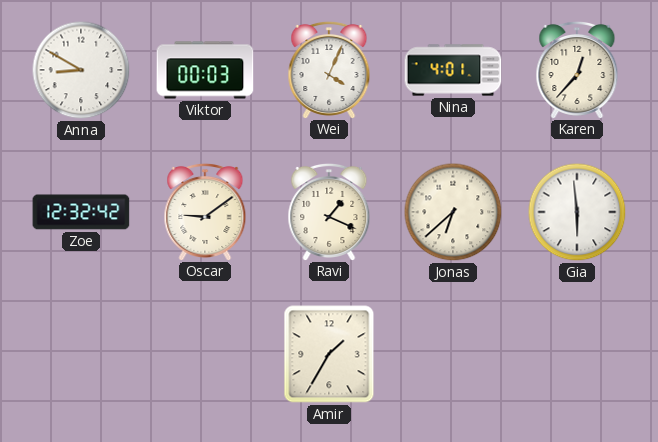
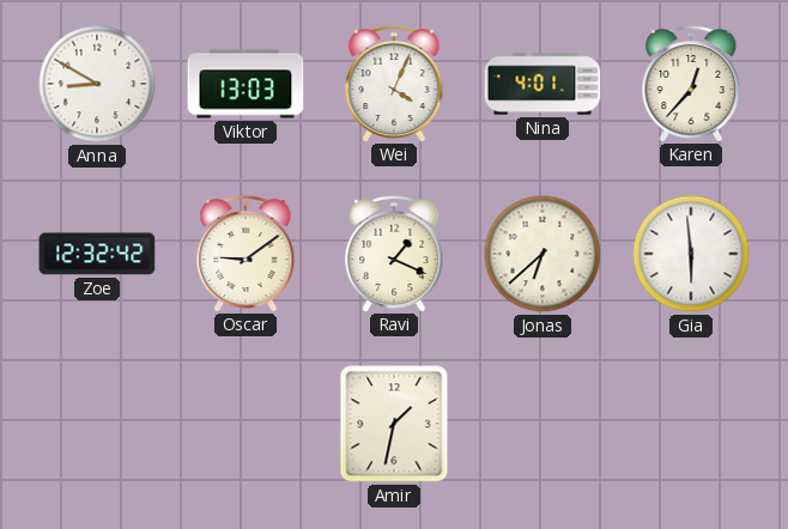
Viktor: 00:03 -> 13:03 (246, 84)
Amir: 1:35 -> 1:32 (394, 424)
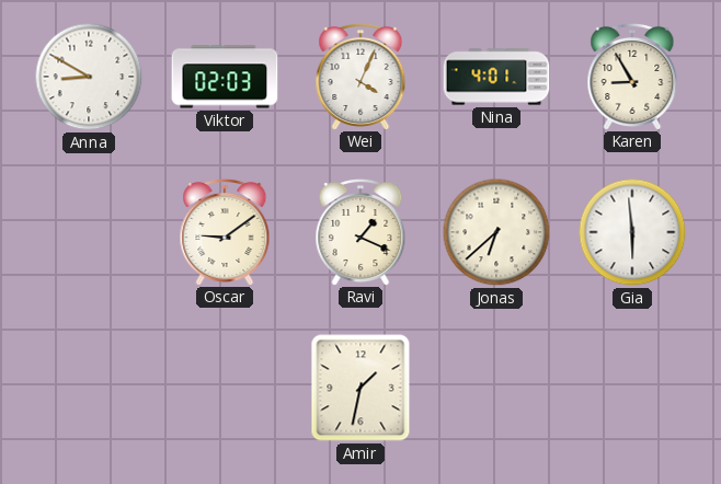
Viktor: 13:03 -> 02:03 (225, 77)
Karen: 12:37 -> 8:55 (632, 76)
Zoe: 12:32 -> none (97, 254)
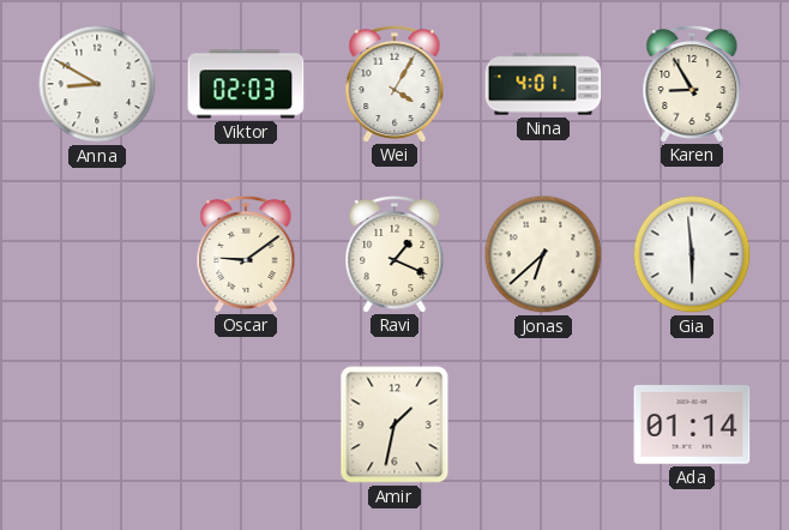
Wei: 4:04 -> 4:05 (394, 83)
Ada: none -> 01:14 (692, 424)
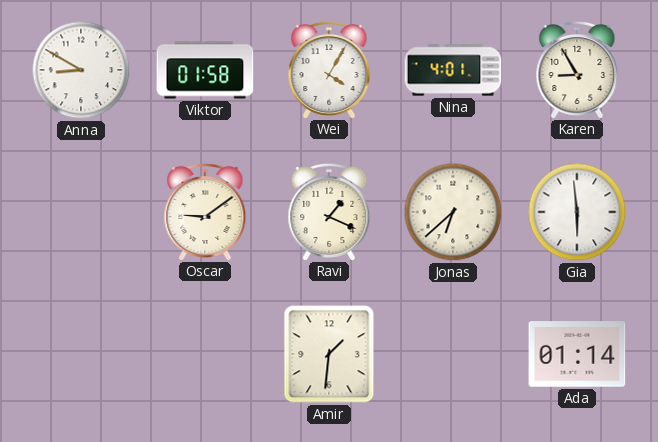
Viktor: 02:03 -> 01:58 (205, 70)
Amir: 1:32 -> 1:31 (329, 354)
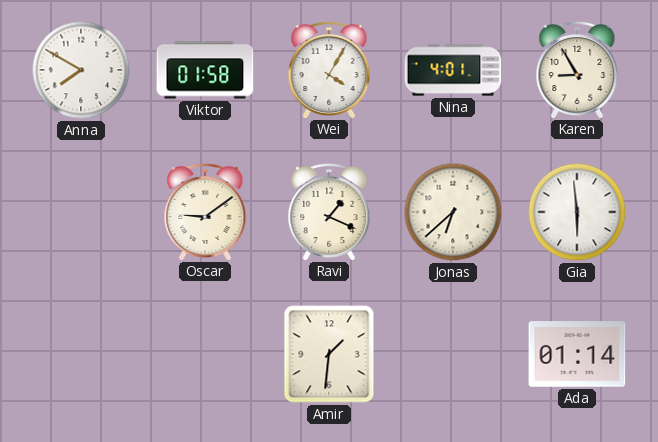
Anna: 8:50 -> 7:50 (81, 70)
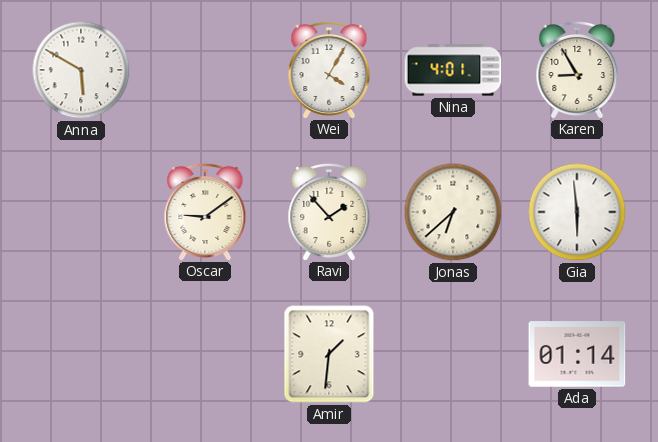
Anna: 7:50 -> 5:50 (81, 70)
Viktor: 01:58 -> none (205, 70)
Ravi: 1:19 -> 1:53 (329, 211)
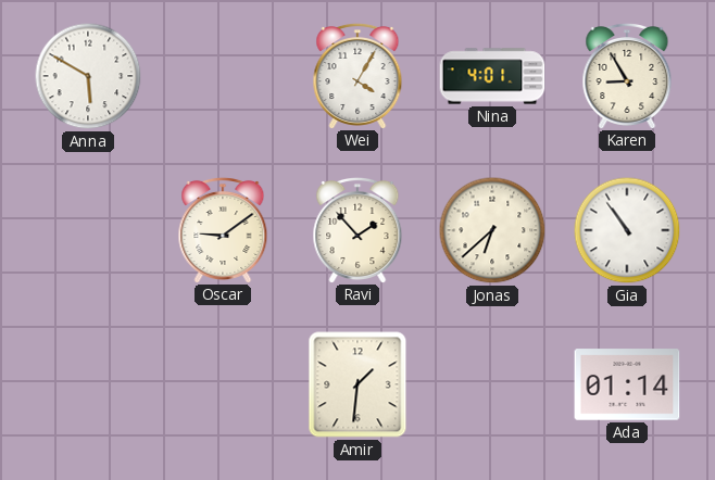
Gia: 5:59 -> 10:54 (627, 230)
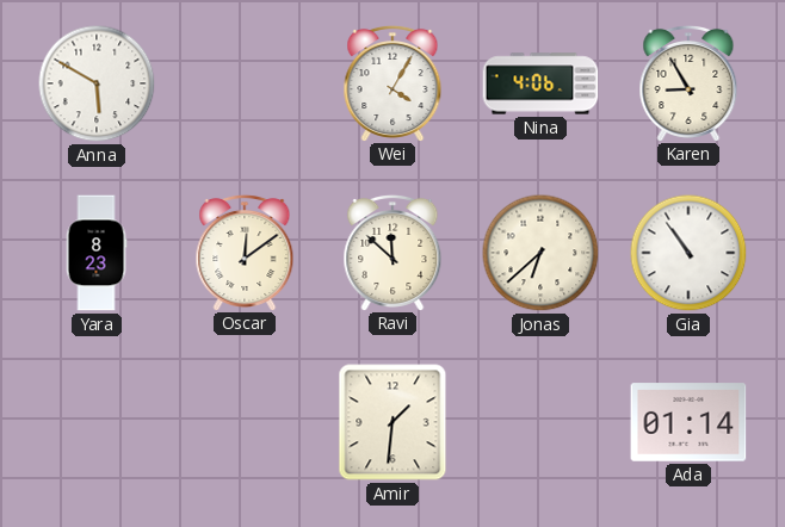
Nina: 4:01 -> 4:06 (540, 83)
Yara: none -> 8:23 (97, 253)
Oscar: 9:09 -> 12:09 (245, 252)
Ravi: 1:53 -> 11:52 (392, 252)
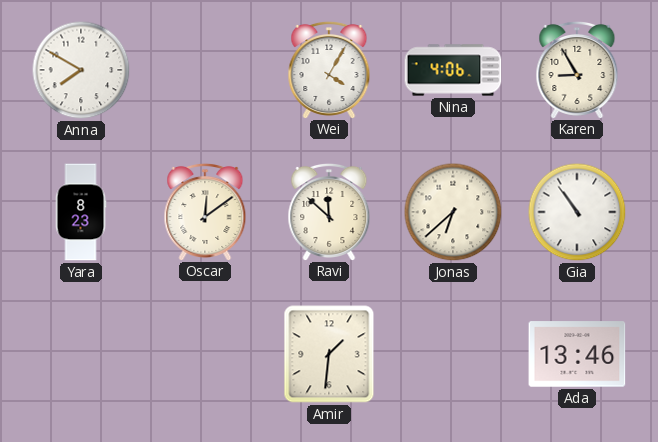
Anna: 5:50 -> 7:50 (81, 70)
Ada: 01:14 -> 13:46 (577, 354)
